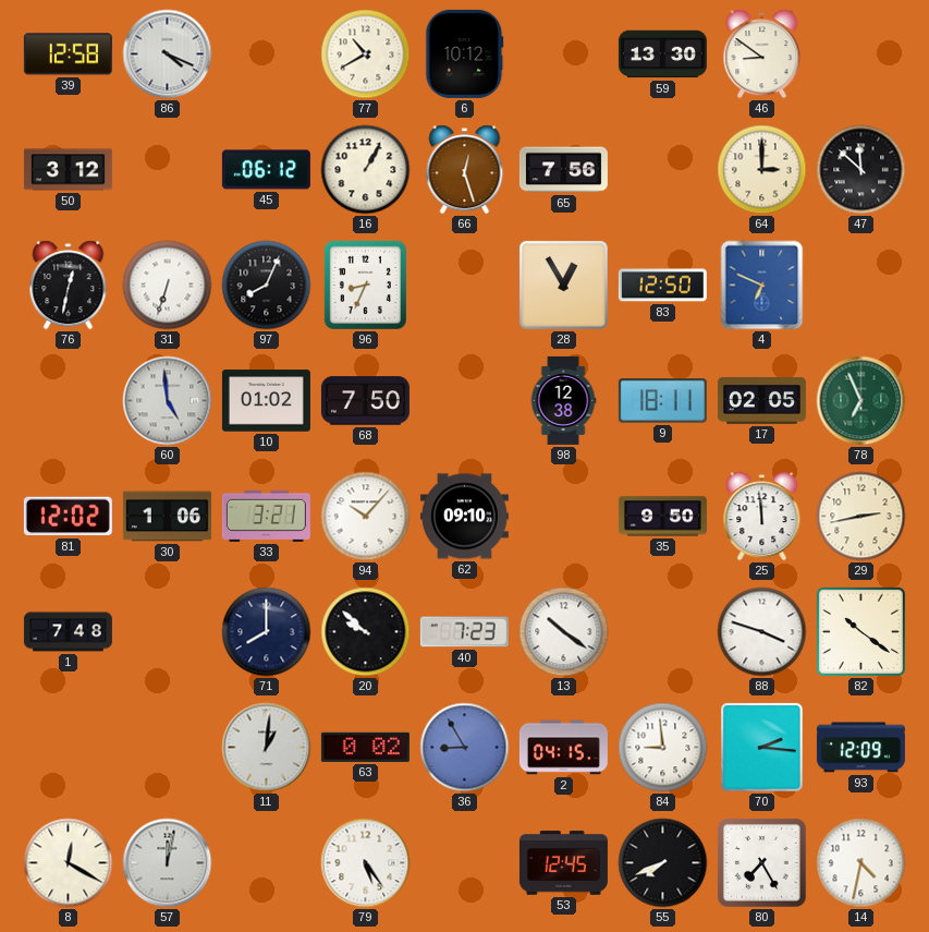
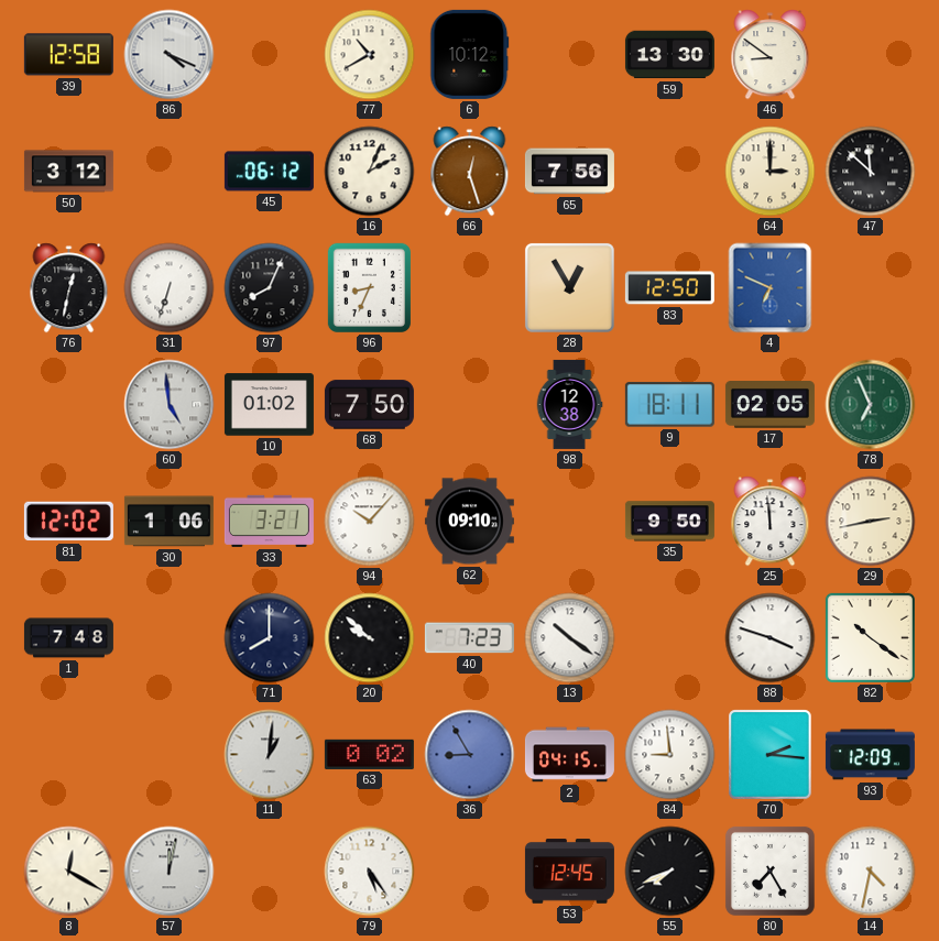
16: 1:05 -> 2:04 (370, 172)
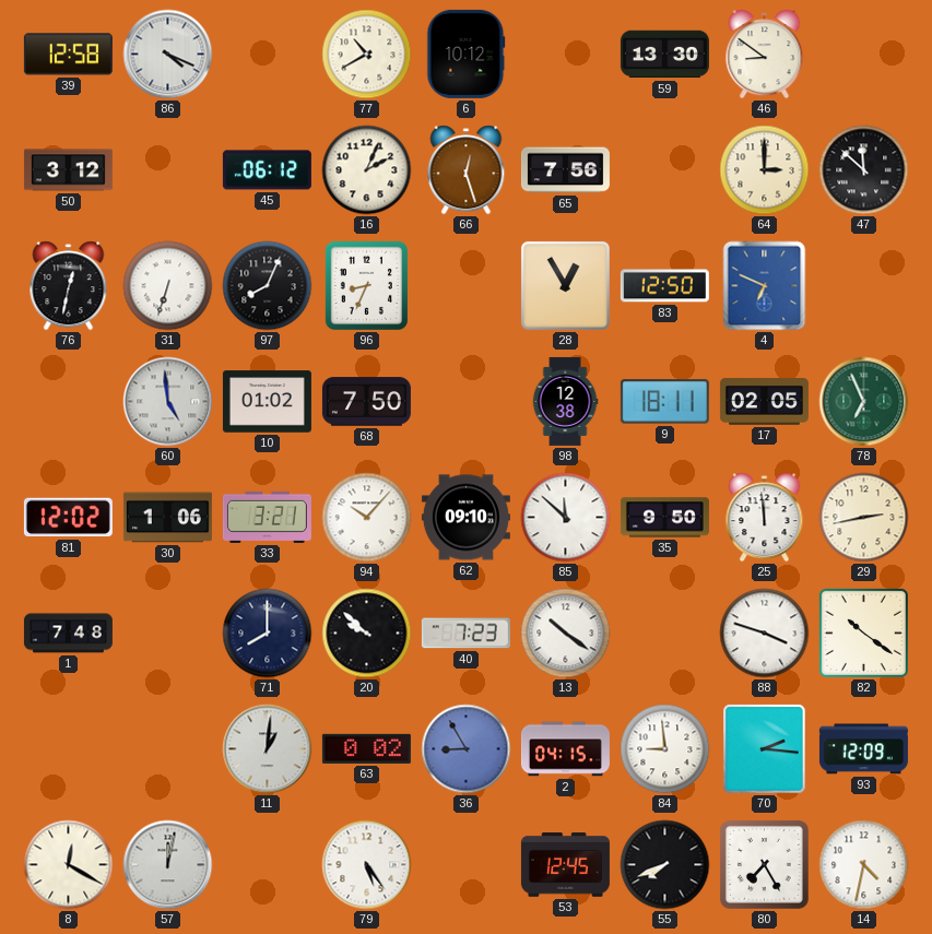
85: none -> 11:52 (566, 518)
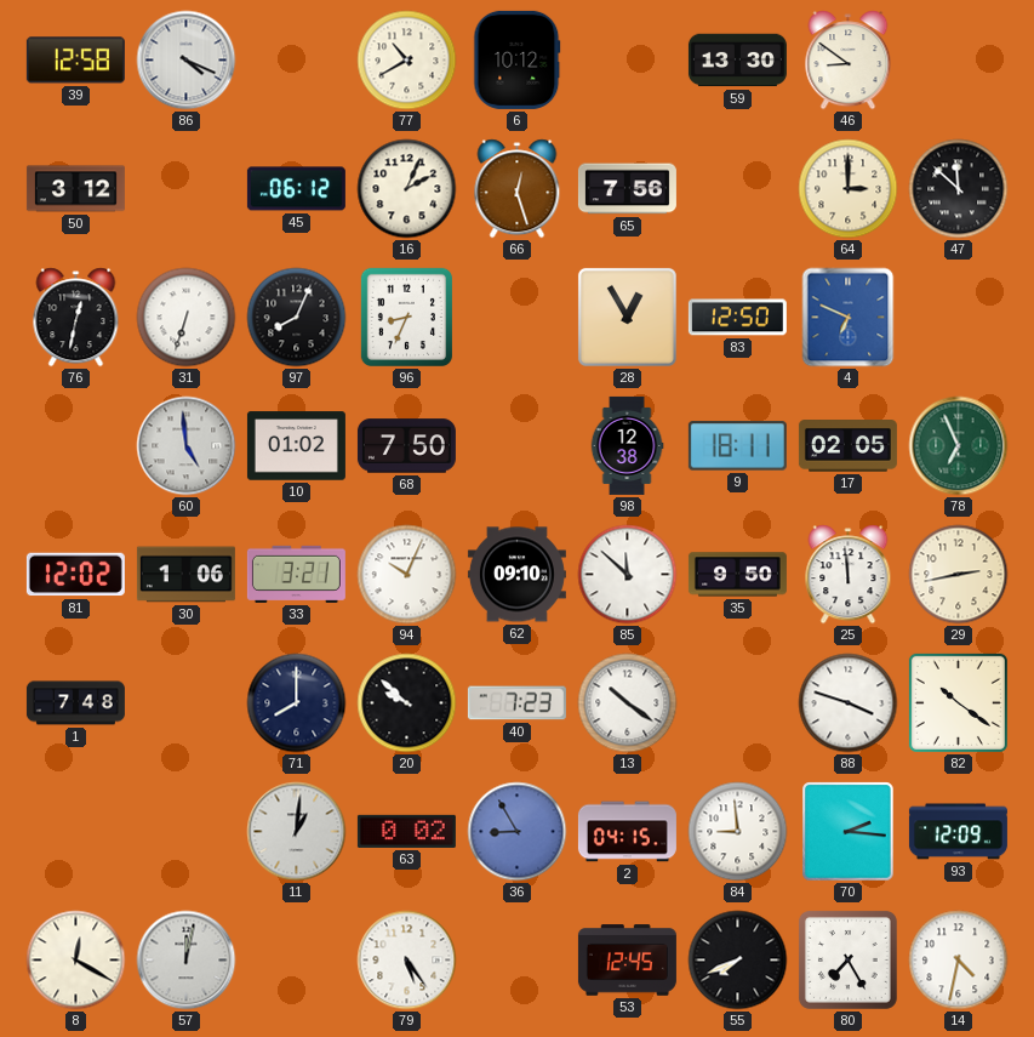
94: 10:07 -> 10:04 (407, 575)
